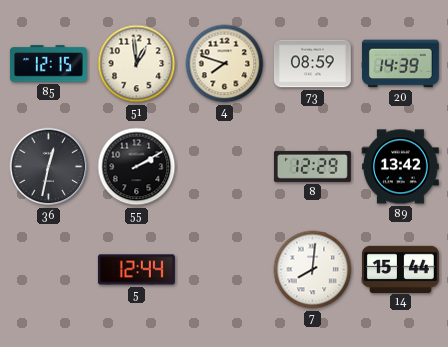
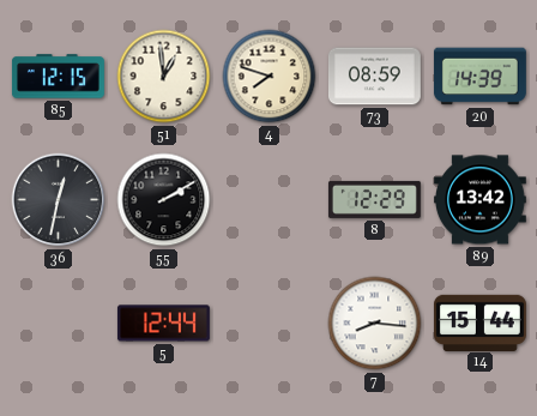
7: 8:01 -> 8:16 (375, 324)
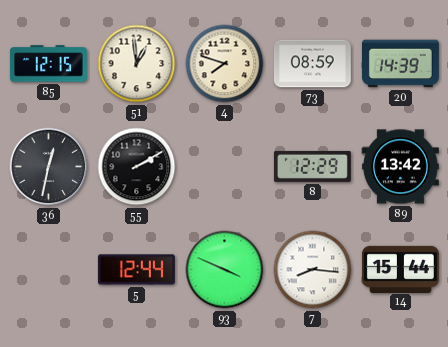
93: none -> 3:49 (225, 270)
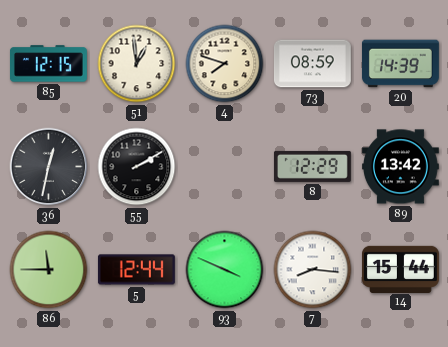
86: none -> 11:45 (49, 270)
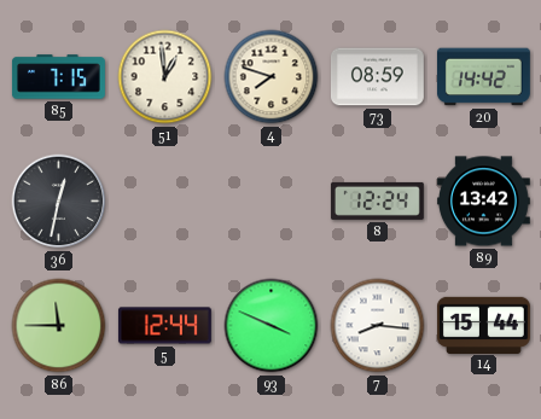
85: 12:15 -> 7:15 (58, 77)
20: 14:39 -> 14:42 (483, 77)
55: 2:10 -> none (137, 167)
8: 12:29 -> 12:24 (377, 200)
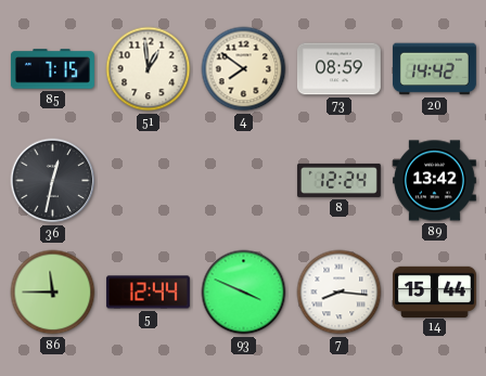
4: 7:48 -> 7:51 (244, 69)
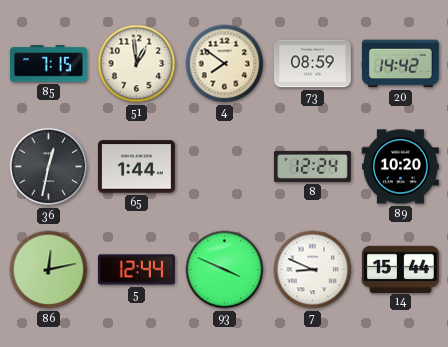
65: none -> 1:44 (136, 167)
89: 13:42 -> 10:20 (400, 167)
86: 11:45 -> 12:13 (49, 270)
7: 8:16 -> 8:49 (313, 270)
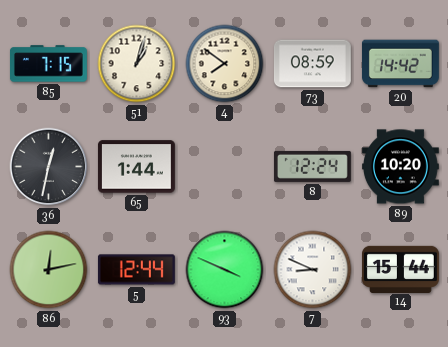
51: 12:59 -> 1:03 (137, 64)
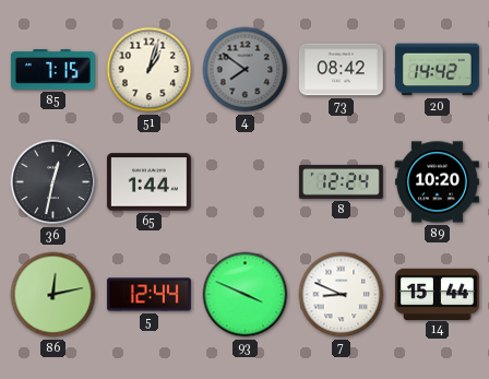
4 dial: cream -> grey (246, 70)
73: 08:59 -> 08:42 (341, 70)
